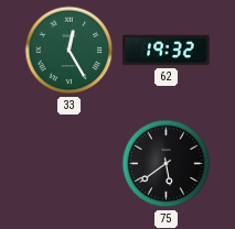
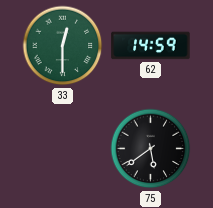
33: 12:25 -> 12:30 (63, 46)
62: 19:32 -> 14:59 (151, 46)
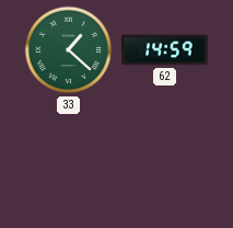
33: 12:30 -> 1:22 (69, 50)
75: 5:39 -> none (151, 149)
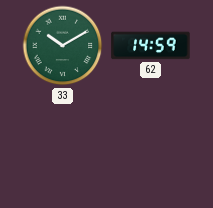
33: 1:22 -> 10:10 (63, 46)
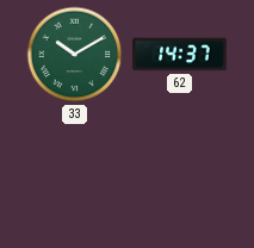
62: 14:59 -> 14:37 (180, 55)
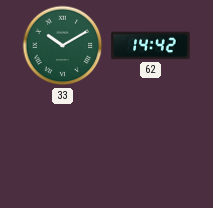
62: 14:37 -> 14:42 (151, 46)
